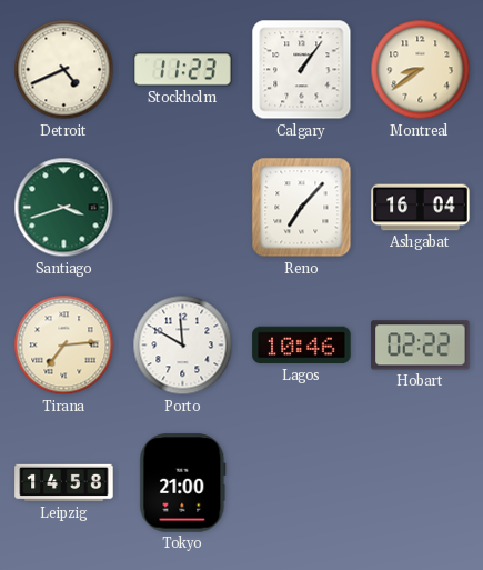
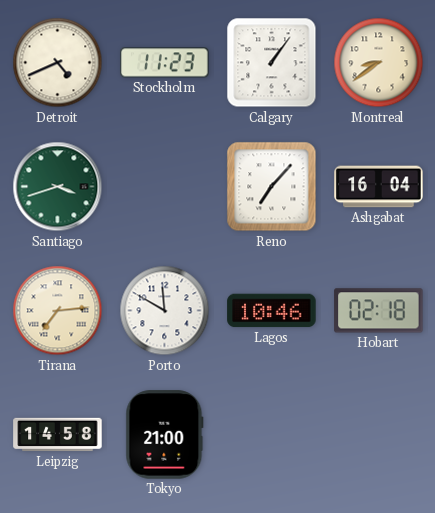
Hobart: 02:22 -> 02:18 (379, 311)
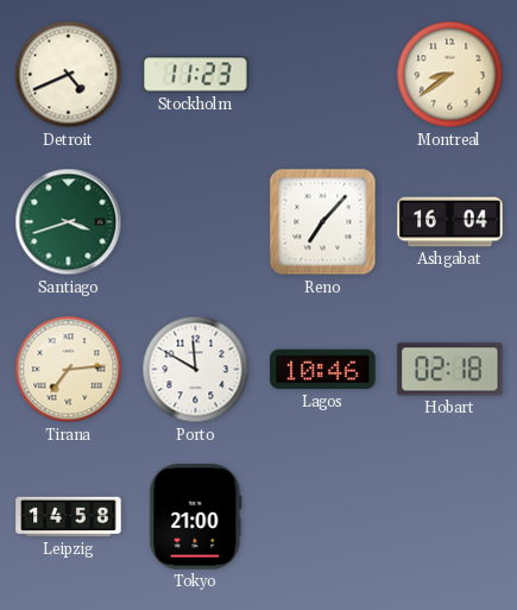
Calgary: 1:06 -> none (272, 63)
